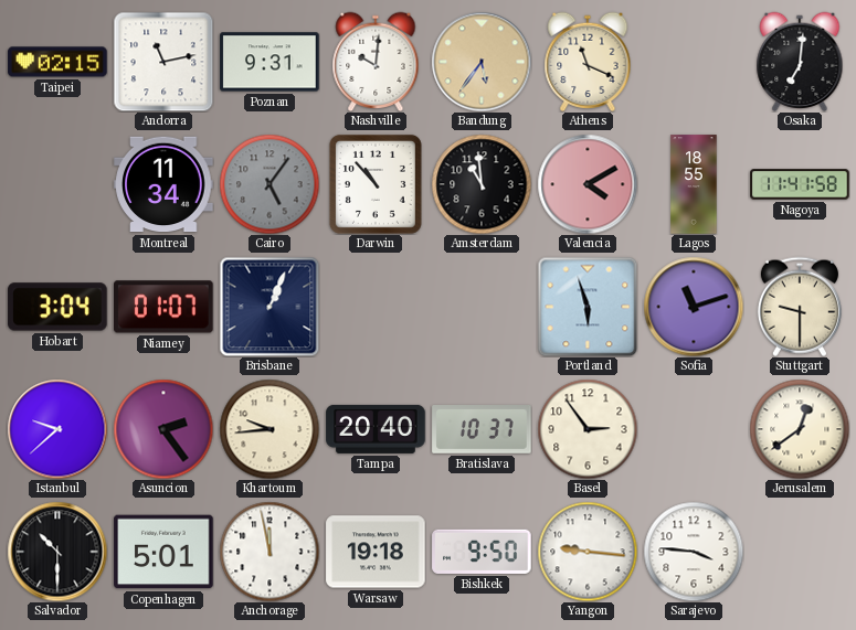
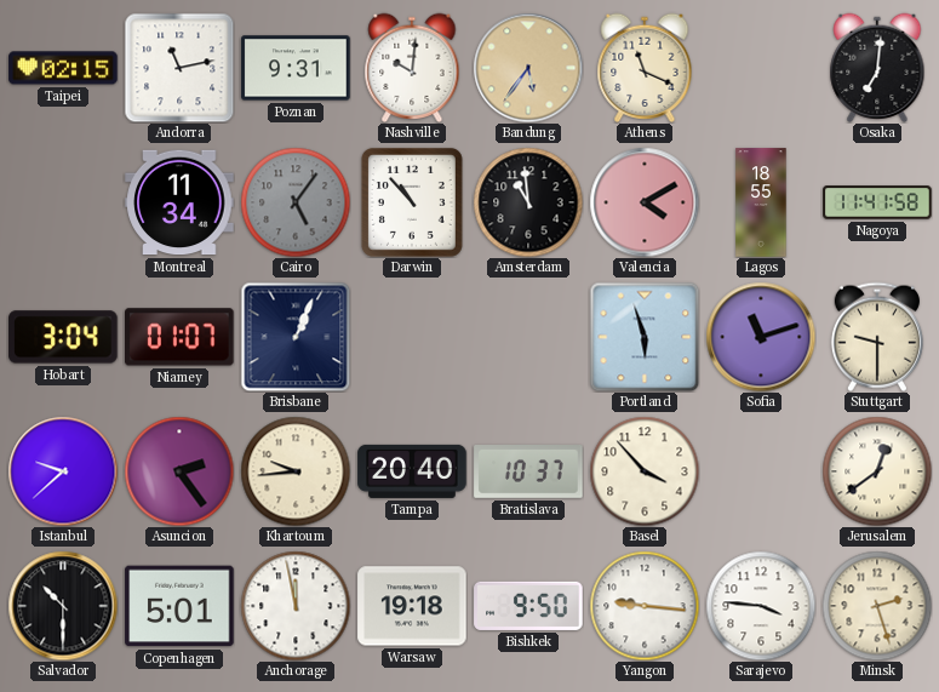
Basel: 2:54 -> 3:53 (645, 471)
Minsk: none -> 2:27 (877, 606)
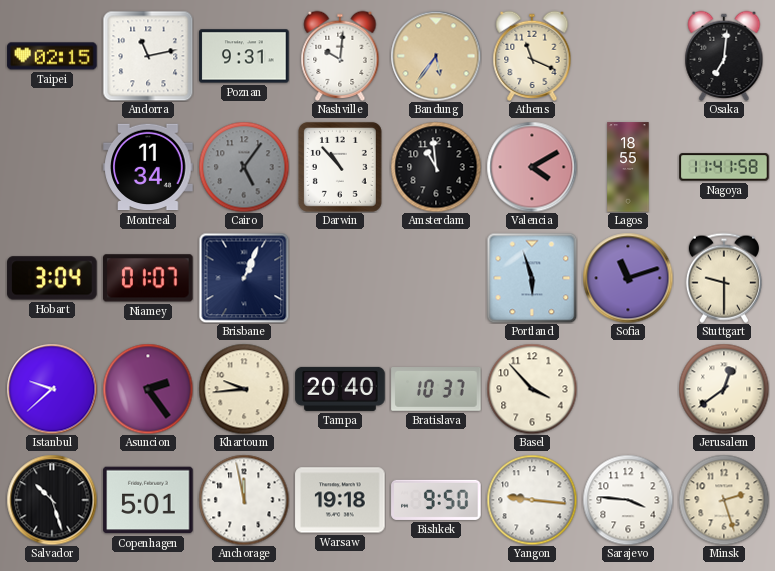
Salvador: 10:30 -> 10:27 (52, 500)
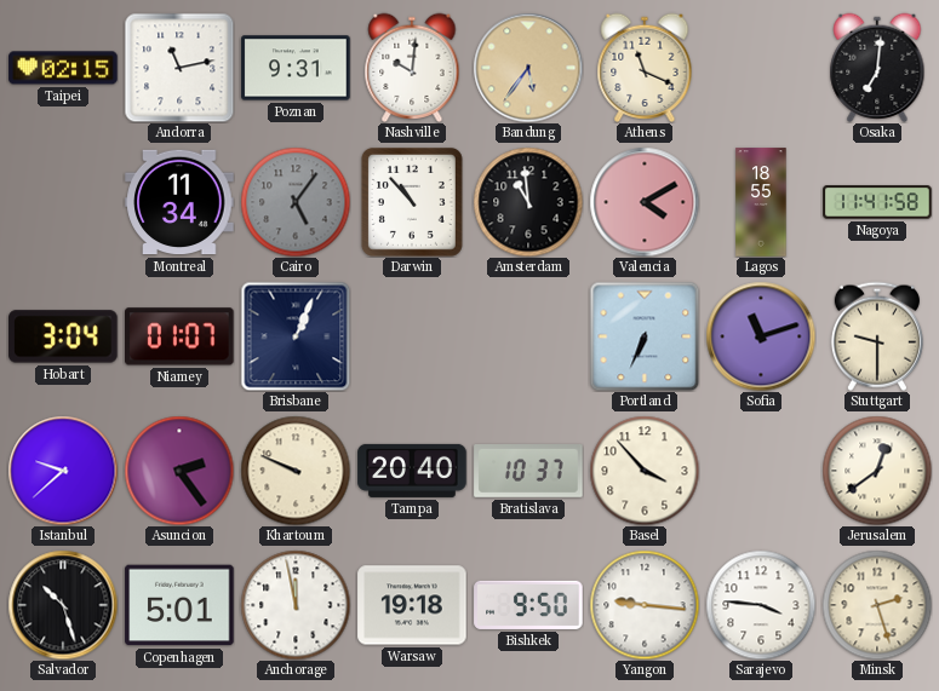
Portland: 5:57 -> 6:34 (645, 336)
Khartoum: 9:44 -> 9:49 (296, 471)
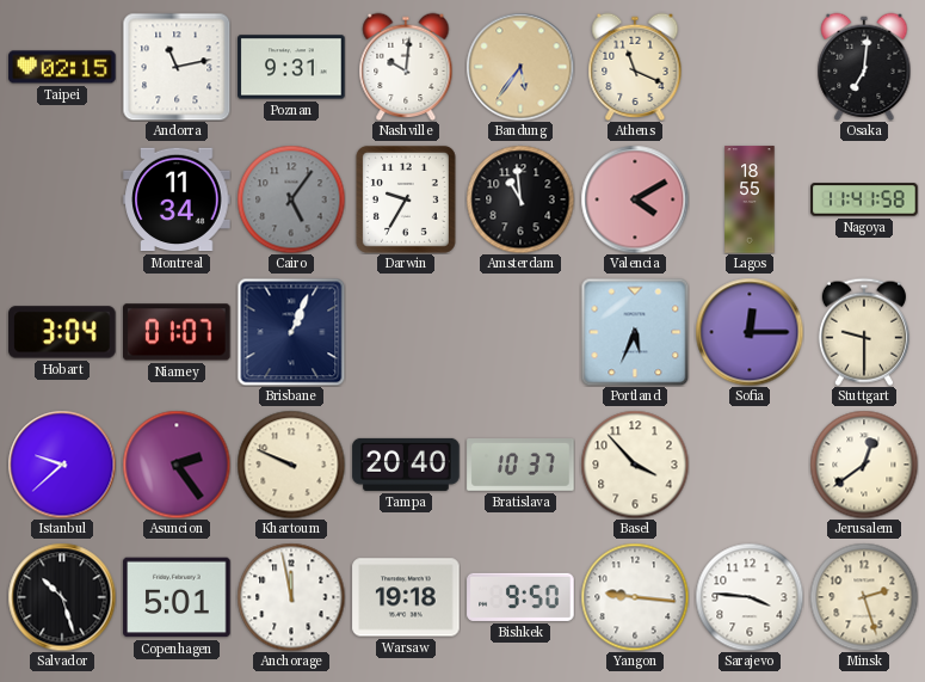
Darwin: 10:53 -> 9:35 (406, 199)
Portland: 6:34 -> 5:34 (635, 332)
Sofia: 11:12 -> 12:15 (750, 332)
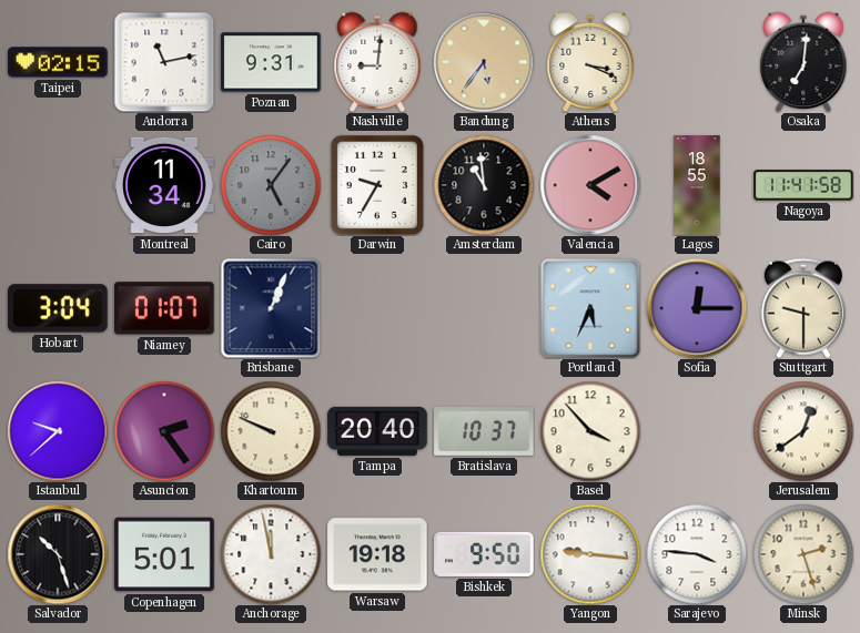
Nashville: 10:01 -> 9:01 (377, 61)
Athens: 11:19 -> 3:19 (590, 61)
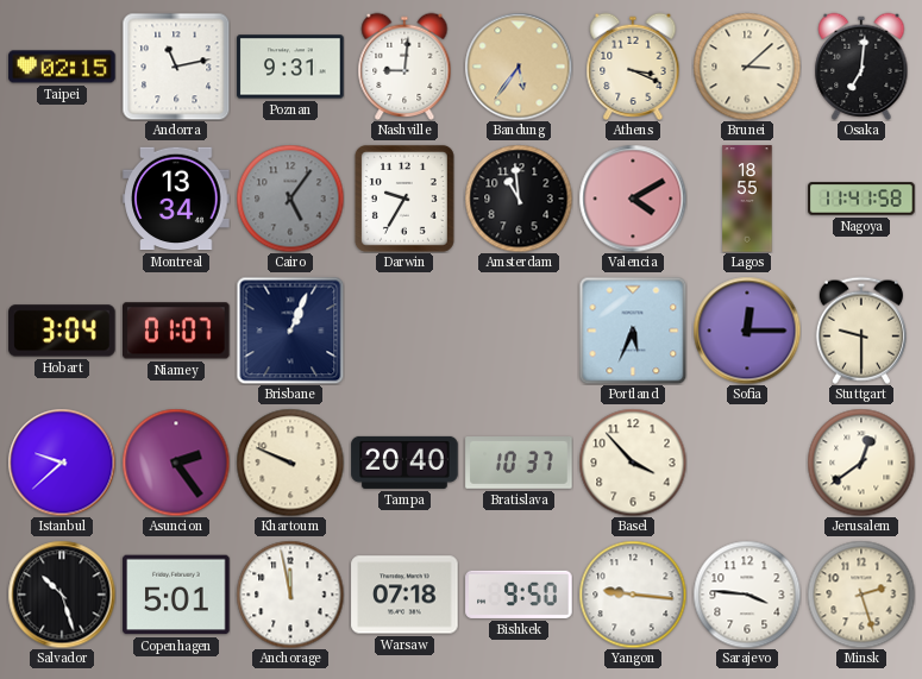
Brunei: none -> 3:08 (747, 67)
Montreal: 11:34 -> 13:34 (176, 199)
Warsaw: 19:18 -> 07:18 (404, 595)
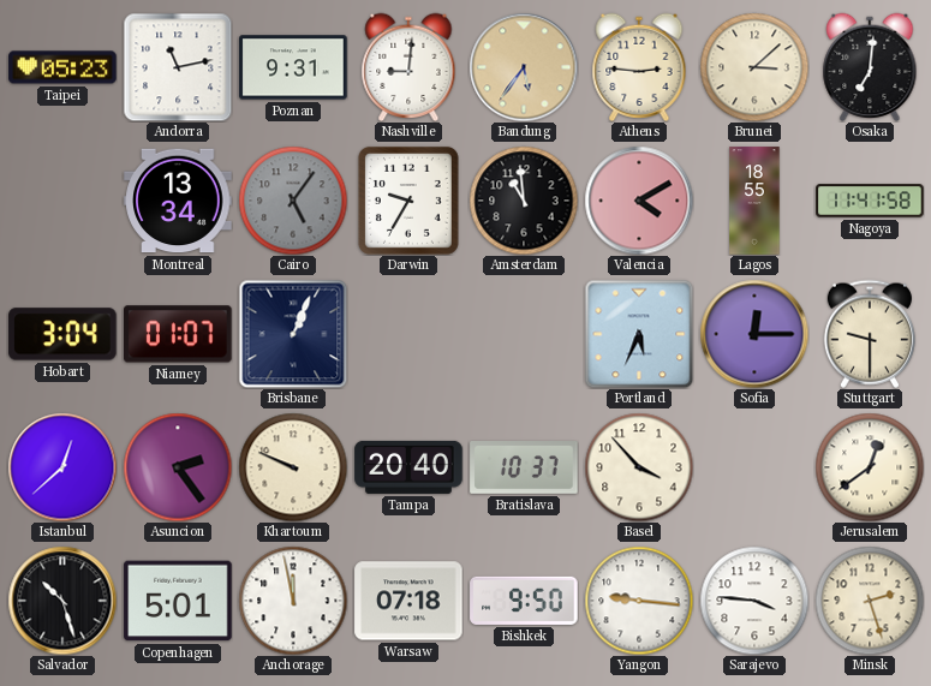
Taipei: 02:15 -> 05:23 (62, 67)
Athens: 3:19 -> 2:46 (639, 66)
Istanbul: 9:38 -> 12:38 (62, 467)
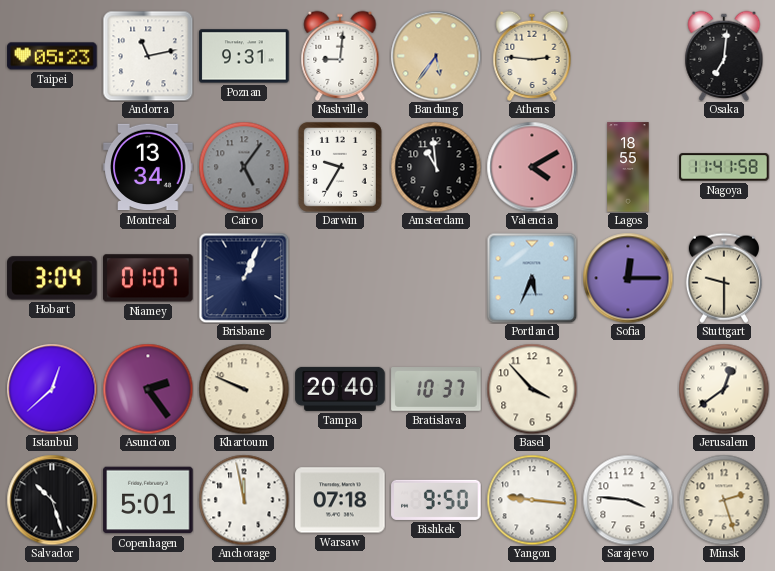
Brunei: 3:08 -> none (754, 67)
